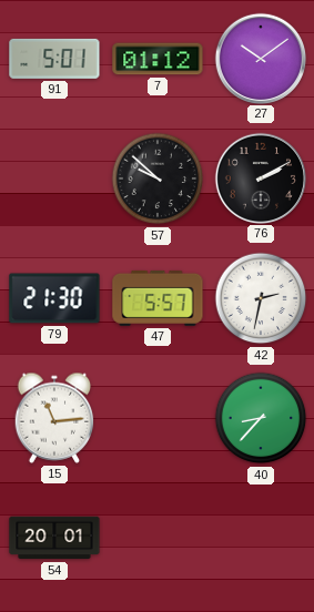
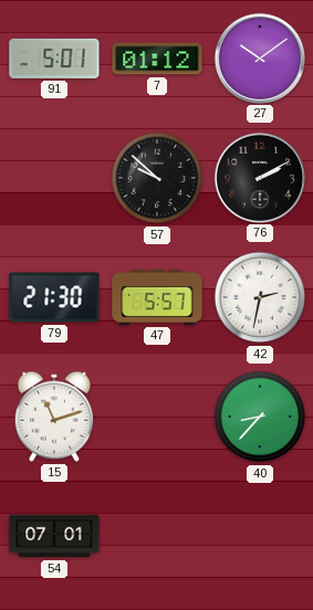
15: 11:14 -> 11:12 (54, 417)
54: 20:01 -> 07:01 (54, 536)
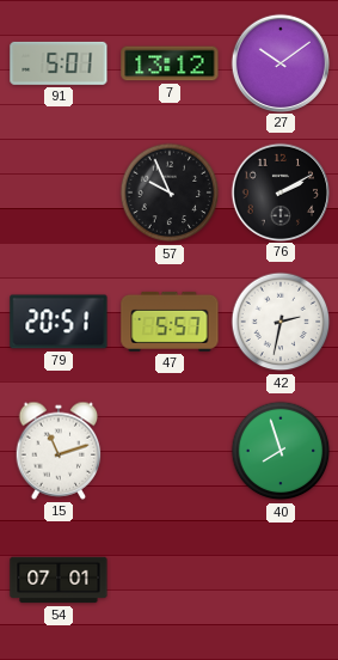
7: 01:12 -> 13:12 (170, 63)
57: 9:52 -> 9:56 (170, 192)
79: 21:30 -> 20:51 (59, 322)
40: 8:37 -> 7:57 (281, 451)
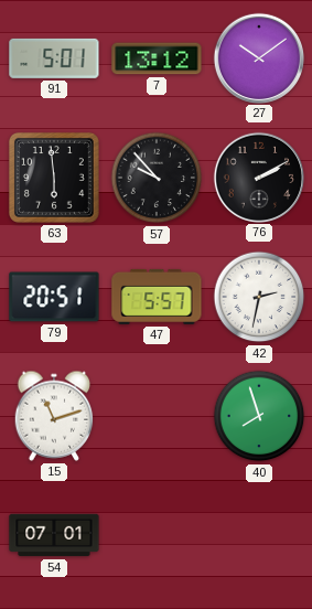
63: none -> 5:59 (54, 178)
57: 9:56 -> 9:53 (157, 178)
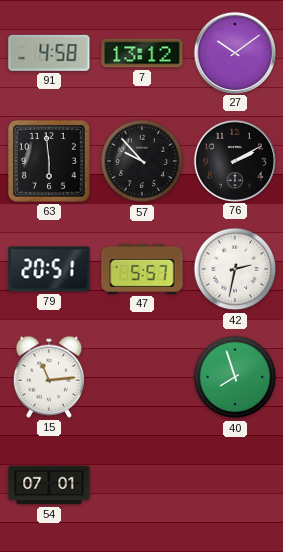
91: 5:01 -> 4:58 (49, 53)
15: 11:12 -> 11:14 (49, 377)
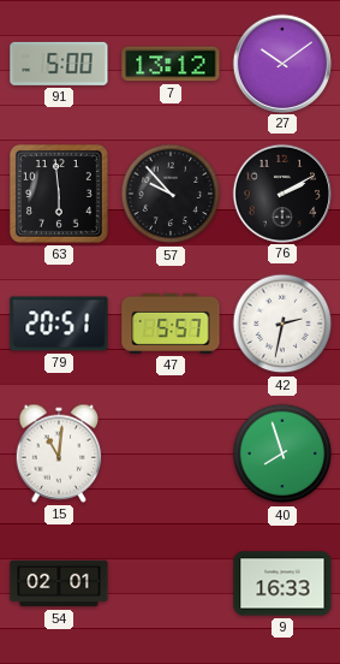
91: 4:58 -> 5:00 (59, 64)
15: 11:14 -> 11:01 (59, 453)
54: 07:01 -> 02:01 (59, 583)
9: none -> 16:33 (282, 583)
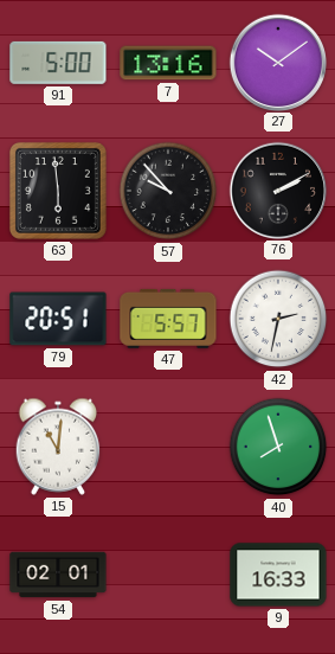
7: 13:12 -> 13:16 (168, 63)
